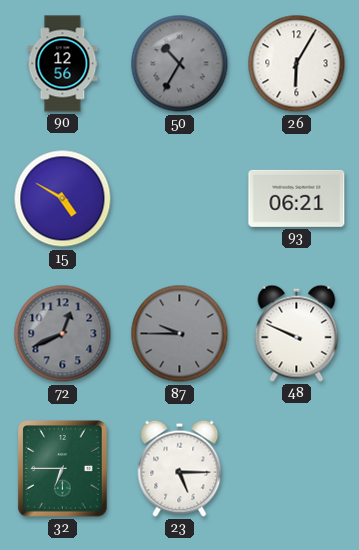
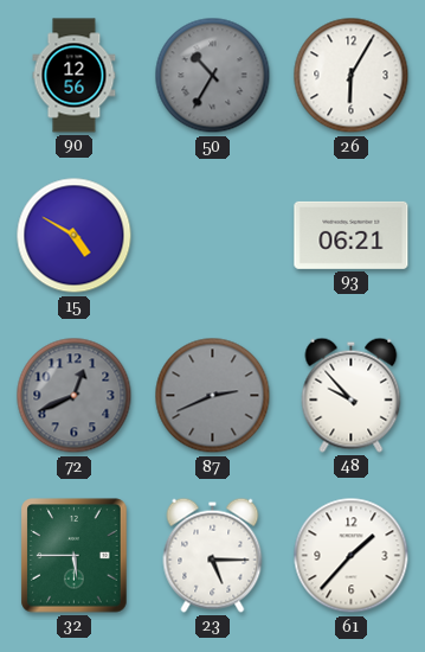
87: 9:45 -> 2:41 (213, 396)
48: 9:49 -> 9:53 (352, 395)
32: 6:45 -> 5:45 (75, 556)
61: none -> 1:37 (352, 556)
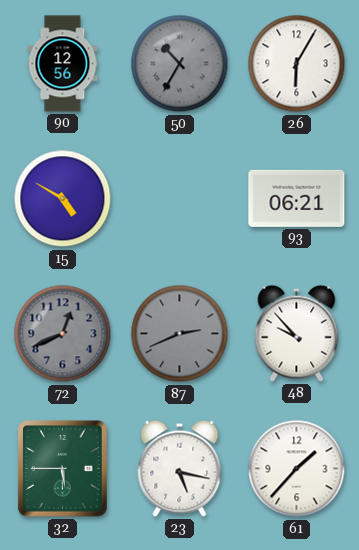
23: 5:15 -> 5:17 (180, 468)
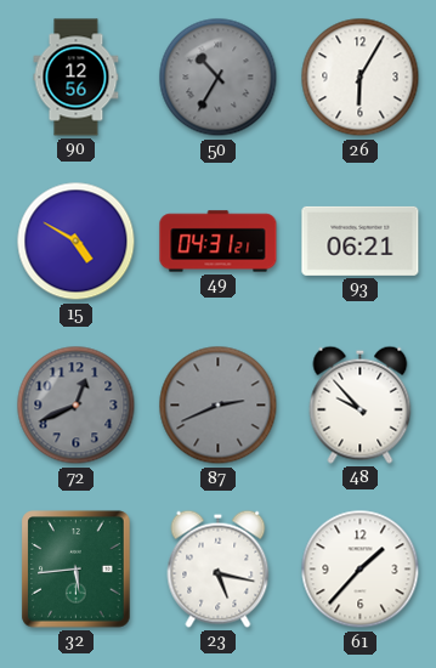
49: none -> 04:31 (219, 242)
32: 5:45 -> 5:44 (77, 570)
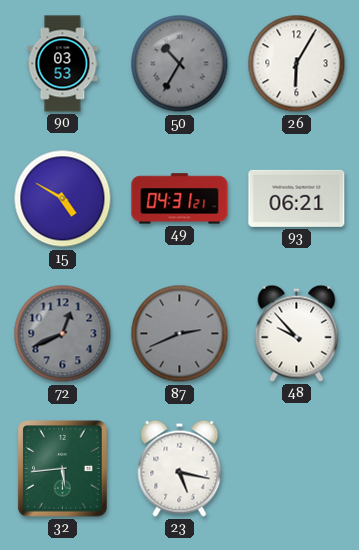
90: 12:56 -> 03:53 (63, 64)
61: 1:37 -> none (361, 570)
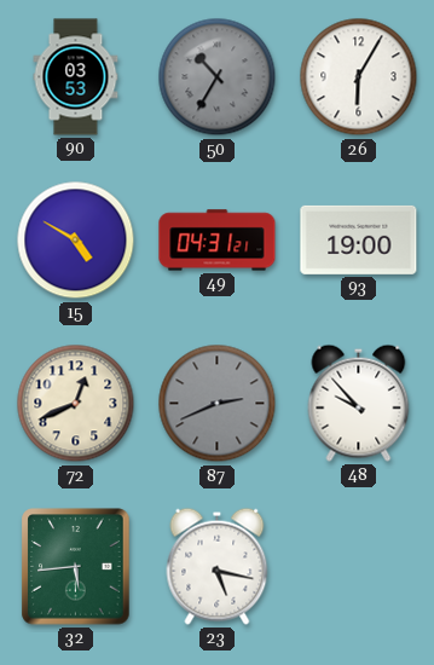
93: 06:21 -> 19:00 (359, 239)
72 dial: grey -> cream (76, 404)
